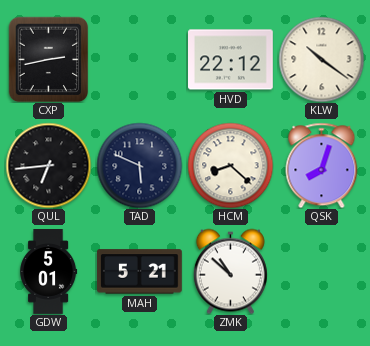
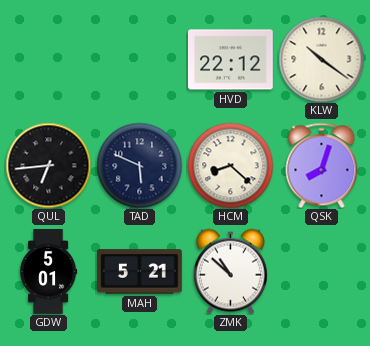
CXP: 2:43 -> none (49, 59)
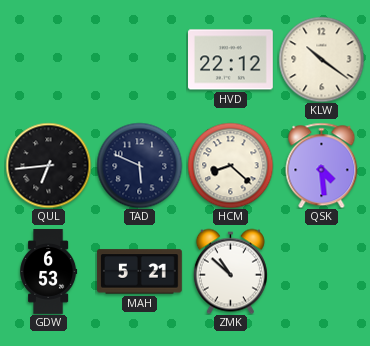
QSK: 8:03 -> 4:29 (322, 165)
GDW: 5:01 -> 6:53 (49, 272)
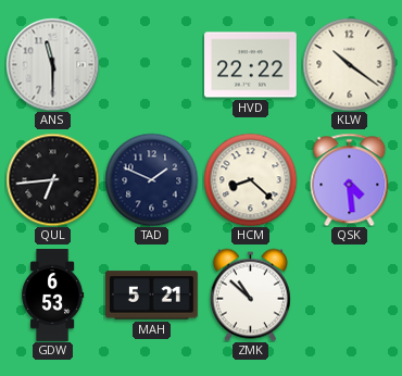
ANS: none -> 11:30 (52, 64)
HVD: 22:12 -> 22:22 (251, 65)
TAD: 5:49 -> 1:49 (151, 179)
